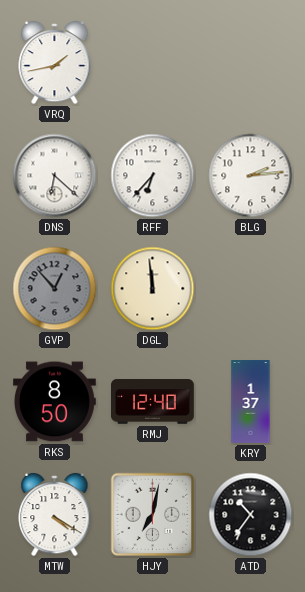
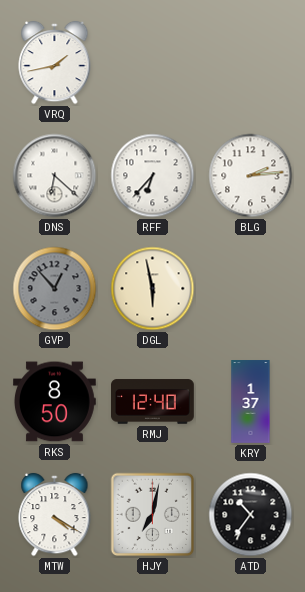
DGL: 11:59 -> 5:58 (153, 289)
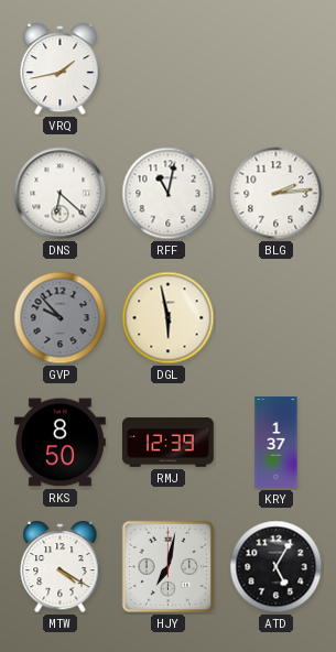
RFF: 6:37 -> 11:02 (169, 194)
GVP: 12:53 -> 9:53 (61, 318)
RMJ: 12:40 -> 12:39 (169, 443)
ATD: 10:36 -> 5:05 (277, 567)
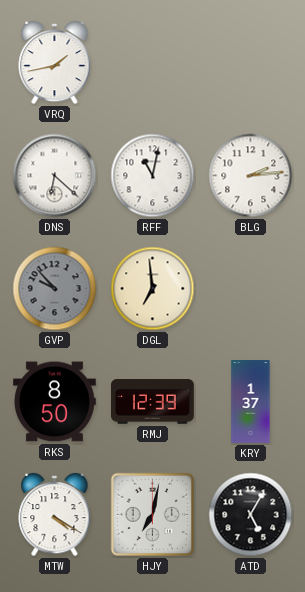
DGL: 5:58 -> 6:59 (153, 289)
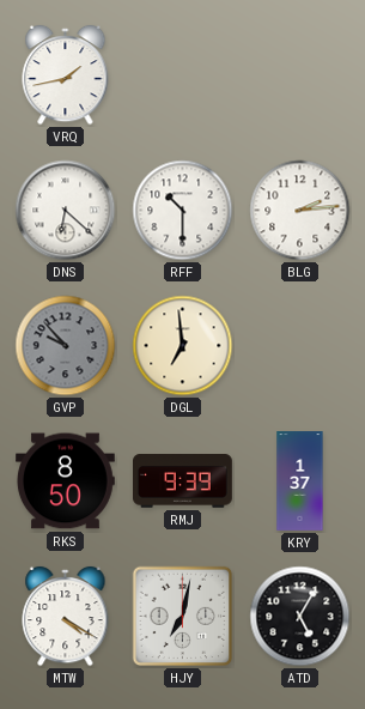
RFF: 11:02 -> 10:30 (183, 211)
RMJ: 12:39 -> 9:39 (183, 481)
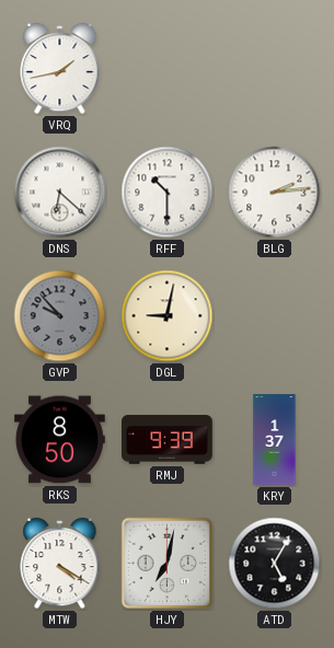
DGL: 6:59 -> 9:02 (168, 316)
